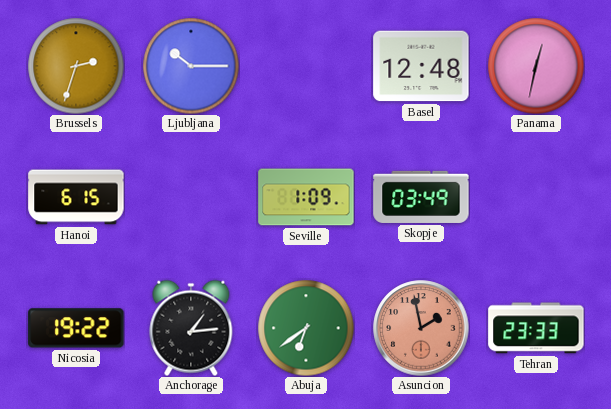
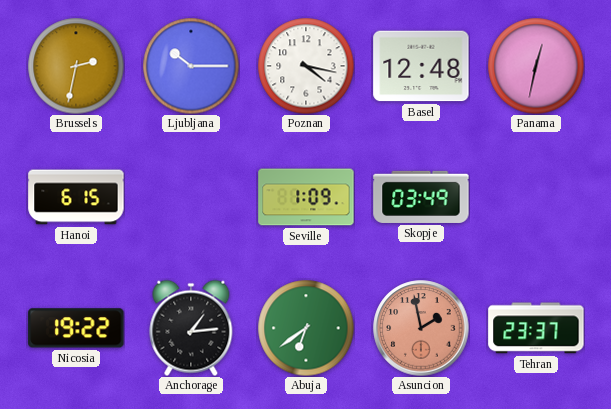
Brussels: 2:33 -> 2:32 (76, 66)
Poznan: none -> 4:17 (306, 66)
Tehran: 23:33 -> 23:37 (536, 328)
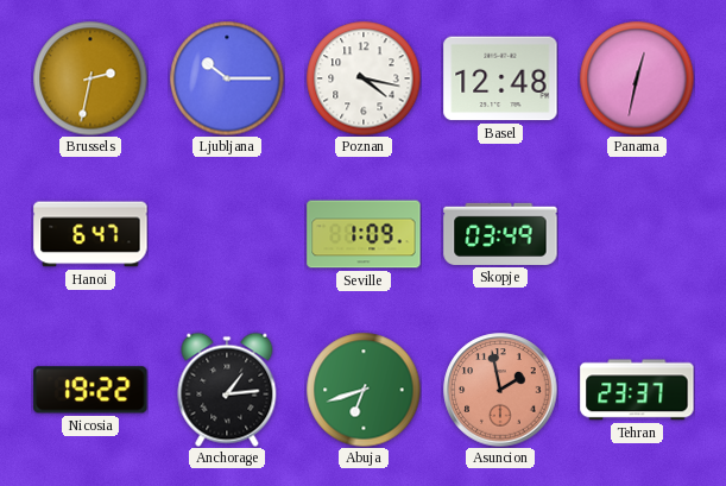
Hanoi: 6:15 -> 6:47 (90, 234)
Abuja: 6:39 -> 6:42 (364, 390)
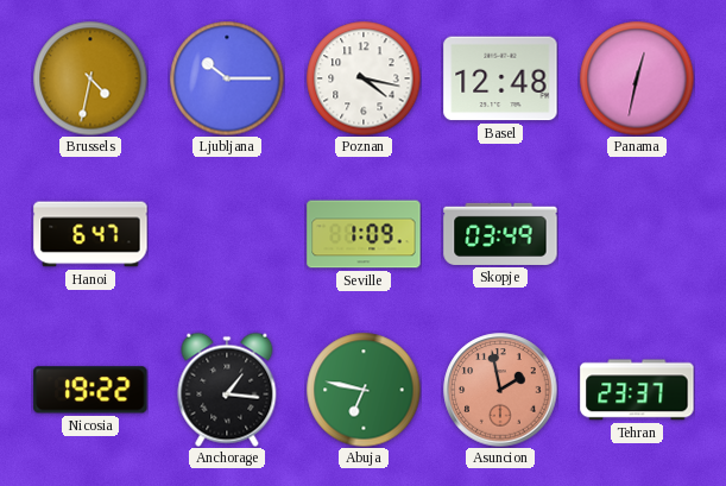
Brussels: 2:32 -> 4:32 (90, 78)
Anchorage: 1:14 -> 1:16 (227, 390)
Abuja: 6:42 -> 6:47 (364, 390)
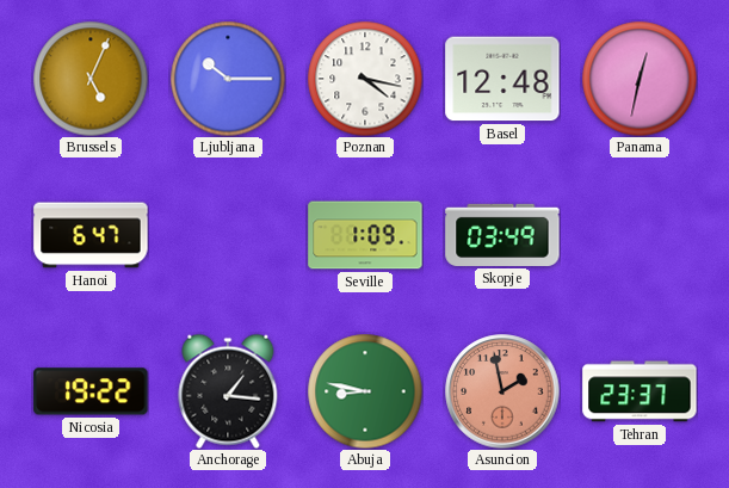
Brussels: 4:32 -> 5:04 (91, 79)
Abuja: 6:47 -> 8:47 (365, 391)
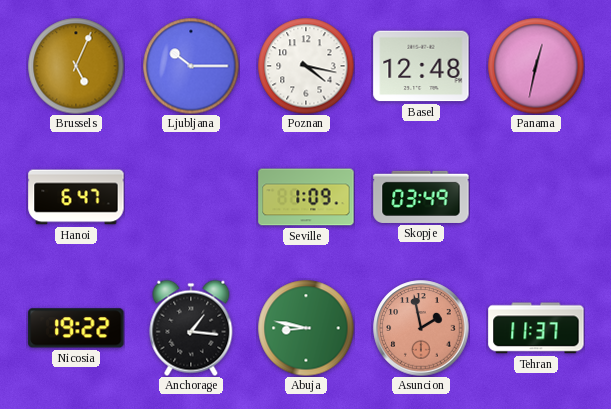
Tehran: 23:37 -> 11:37 (536, 328)
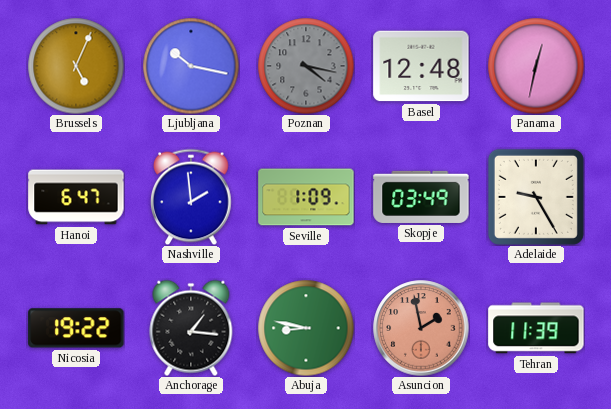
Ljubljana: 10:15 -> 10:17 (191, 66)
Poznan dial: white -> grey (306, 66)
Nashville: none -> 1:59 (192, 197)
Adelaide: none -> 9:25 (536, 197)
Tehran: 11:37 -> 11:39 (536, 328)
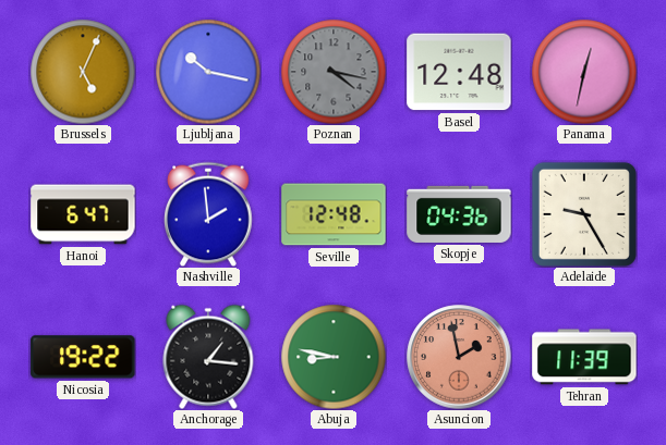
Seville: 1:09 -> 12:48 (334, 214)
Skopje: 03:49 -> 04:36 (459, 214)
